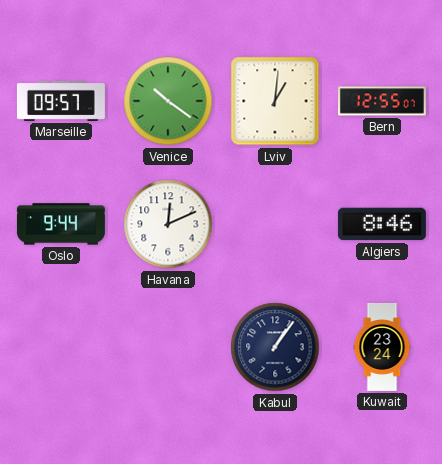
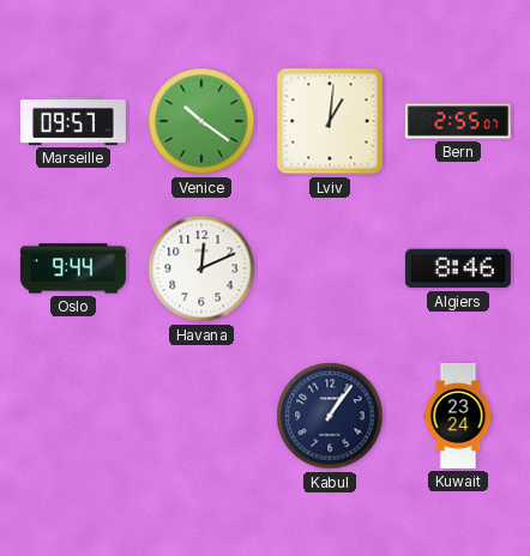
Bern: 12:55 -> 2:55 (458, 121)
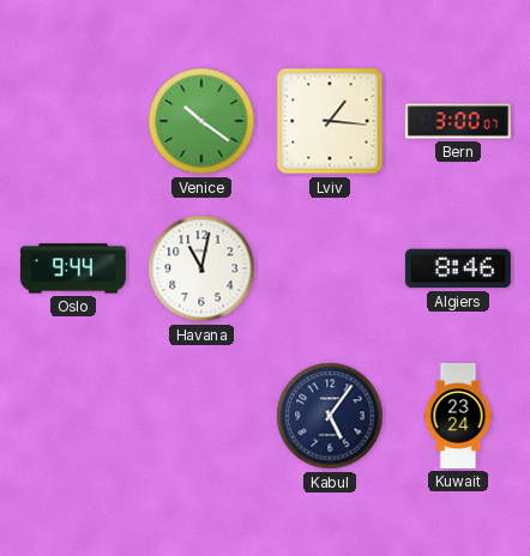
Marseille: 09:57 -> none (73, 121)
Lviv: 1:01 -> 1:16 (330, 121)
Bern: 2:55 -> 3:00 (458, 121)
Havana: 12:11 -> 11:02 (201, 268)
Kabul: 1:06 -> 5:06 (330, 416)
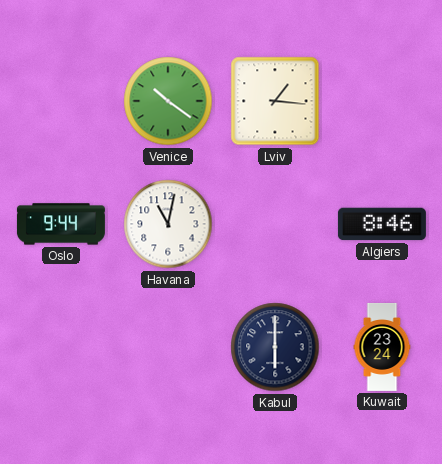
Bern: 3:00 -> none (458, 121)
Kabul: 5:06 -> 6:00 (275, 347)
